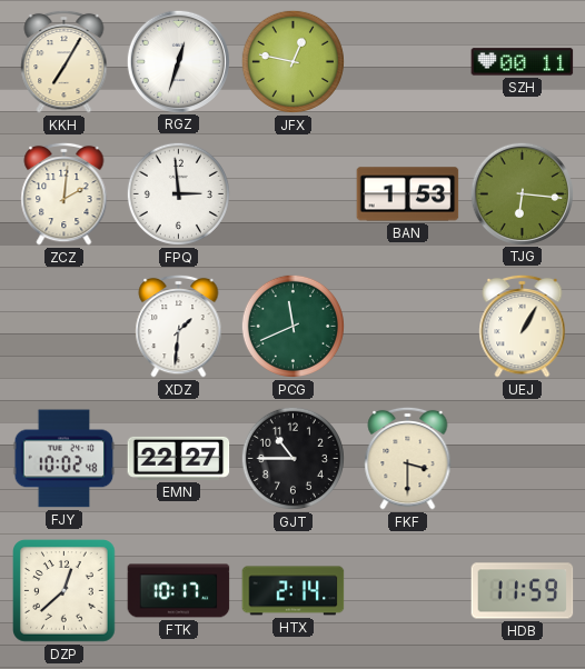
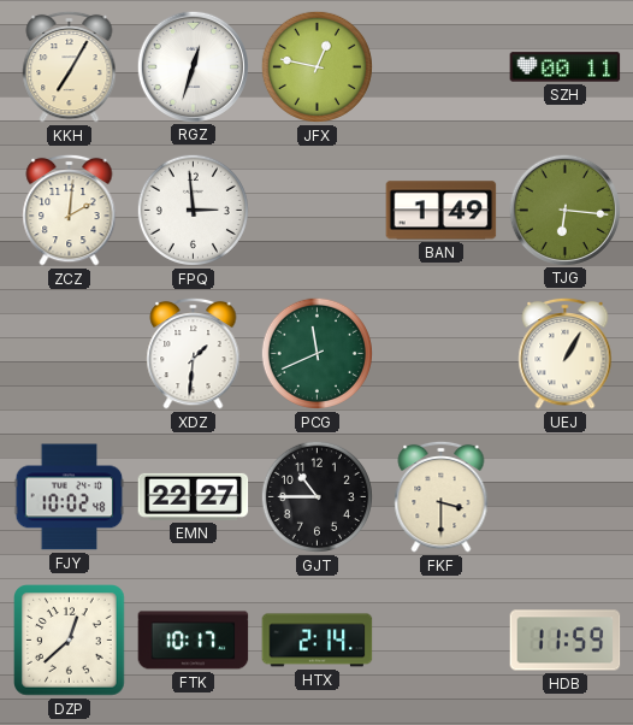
BAN: 1:53 -> 1:49 (442, 211)
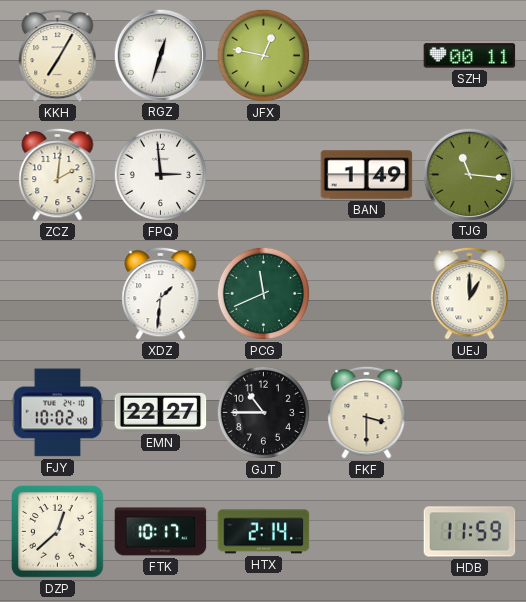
TJG: 6:16 -> 11:16 (469, 174)
UEJ: 1:05 -> 1:00 (470, 293)
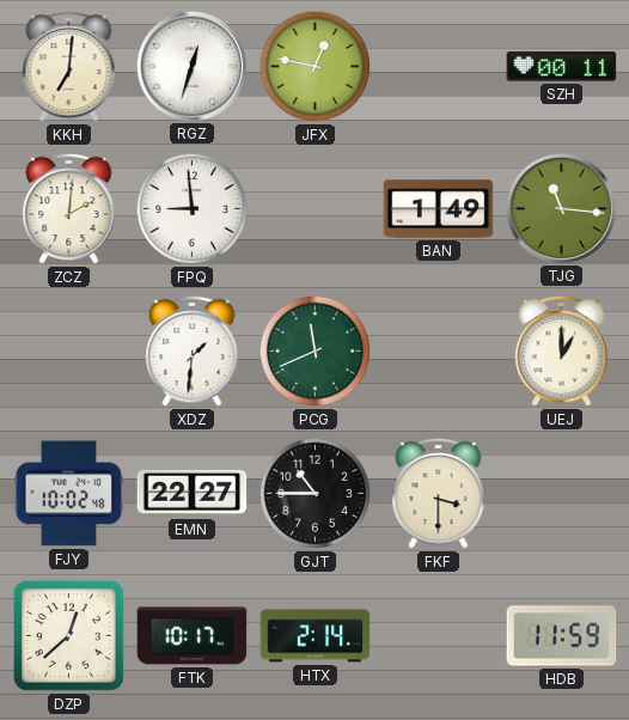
KKH: 7:05 -> 7:01 (69, 66)
FPQ: 2:59 -> 8:59 (191, 208)
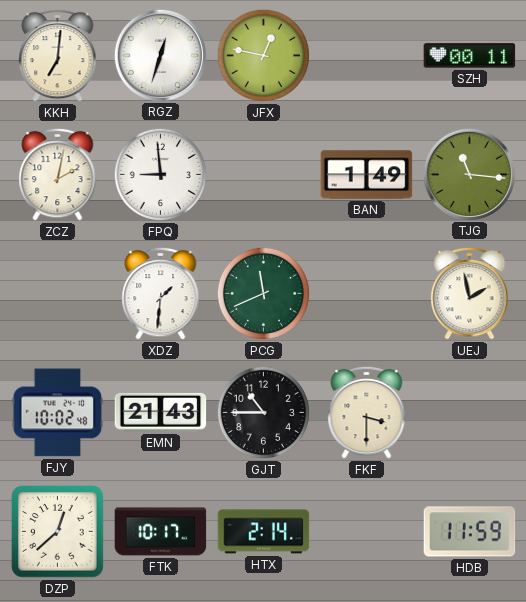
ZCZ: 2:01 -> 2:02 (58, 174)
UEJ: 1:00 -> 1:58 (470, 293)
EMN: 22:27 -> 21:43 (161, 412)
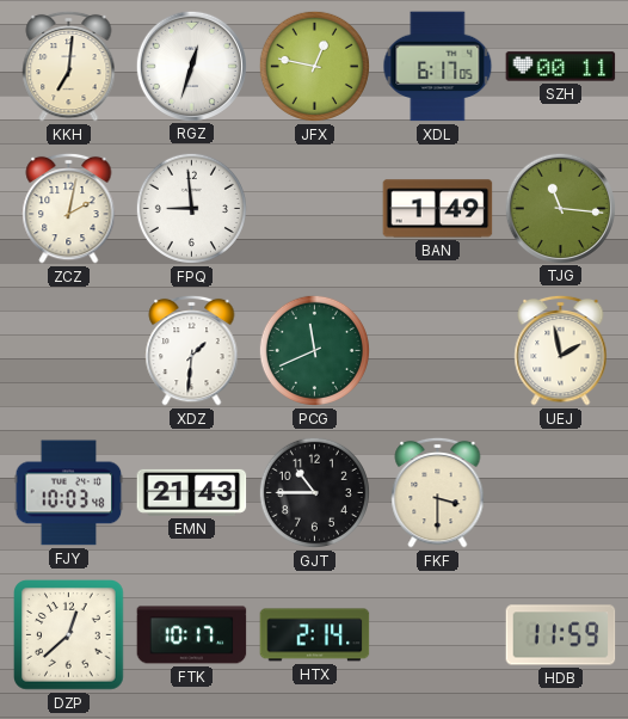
XDL: none -> 6:17 (438, 67)
FJY: 10:02 -> 10:03 (69, 493)
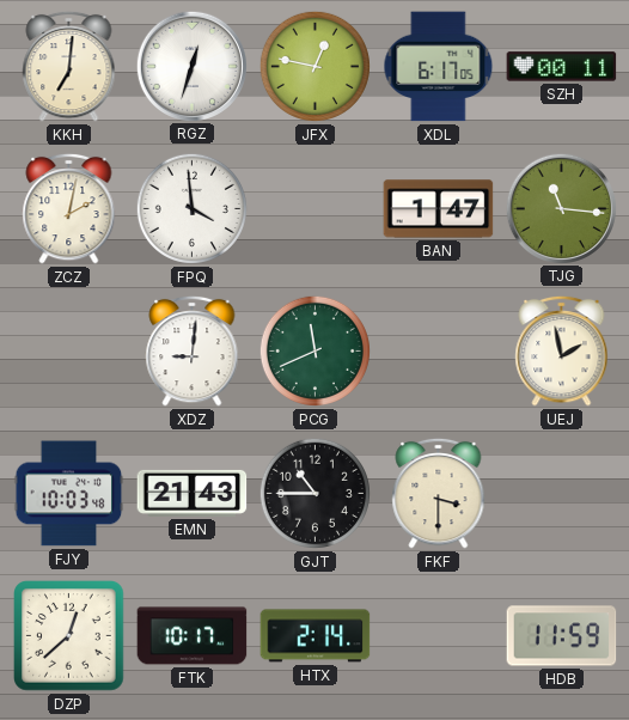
FPQ: 8:59 -> 3:59 (191, 208)
BAN: 1:49 -> 1:47 (439, 209)
XDZ: 1:31 -> 9:01 (193, 350)
